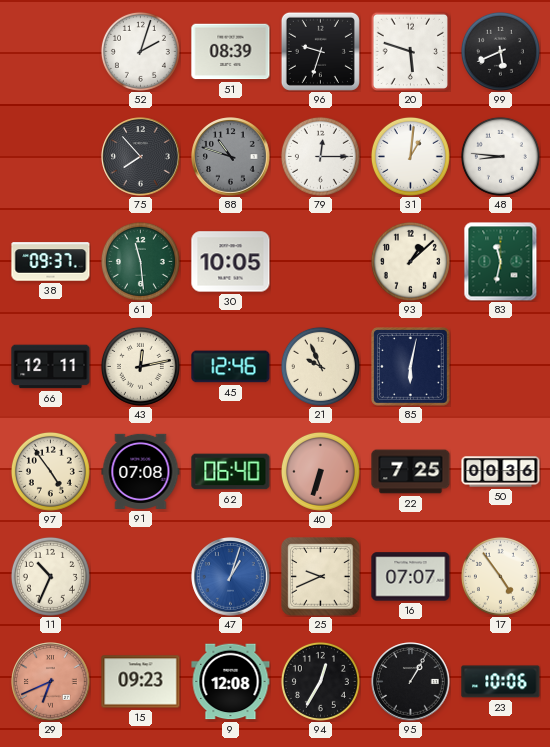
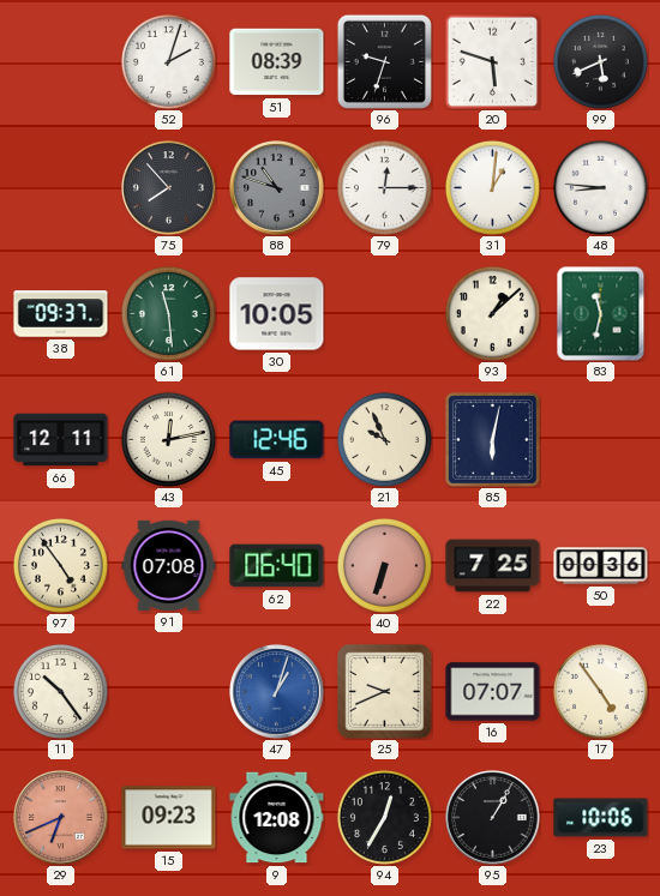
11: 10:34 -> 10:24 (60, 691)
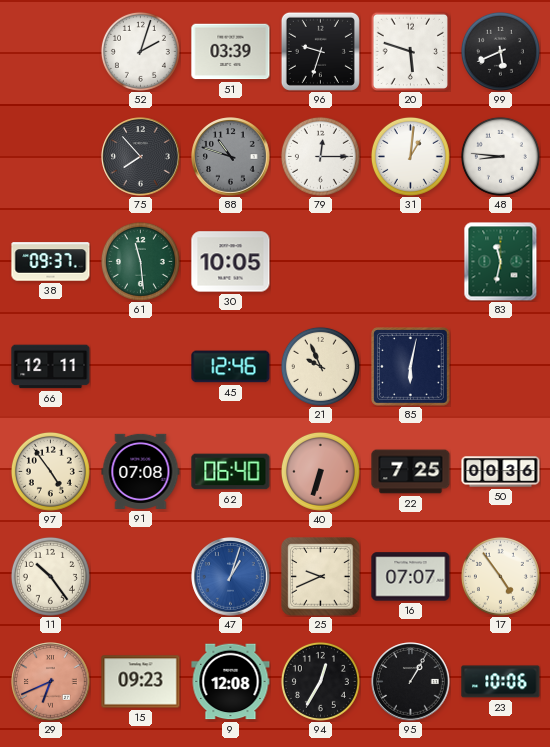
51: 08:39 -> 03:39 (231, 52)
93: 1:08 -> none (492, 313)
43: 12:13 -> none (168, 439)
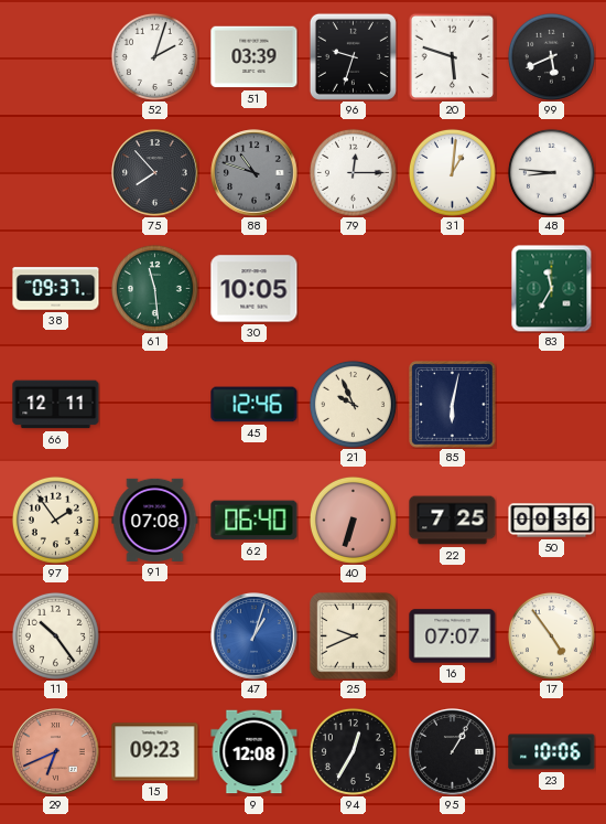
83: 11:32 -> 11:35 (552, 288)
97: 4:54 -> 1:54 (55, 520)
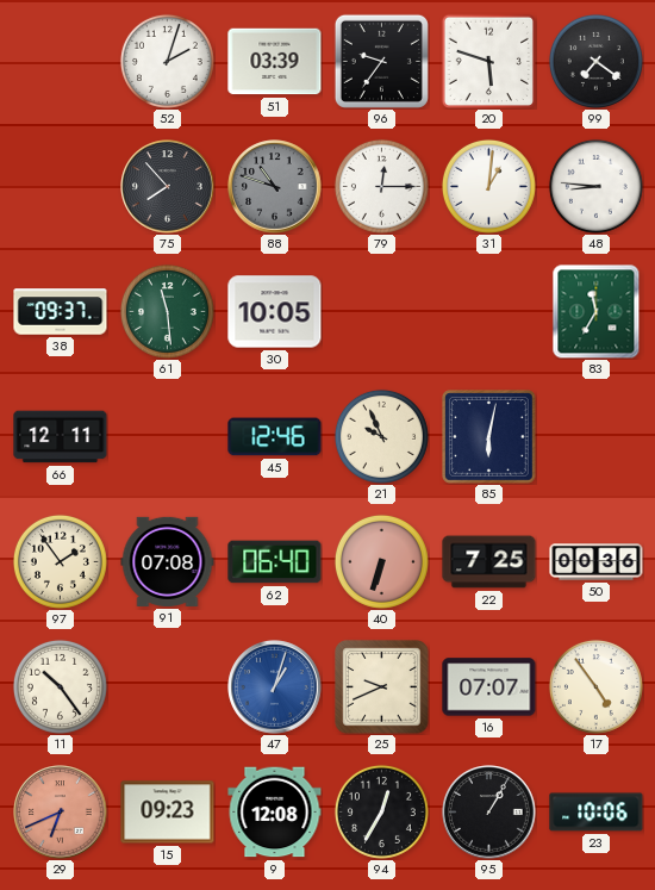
96: 9:33 -> 9:36 (381, 61)
99: 5:41 -> 7:21 (595, 61)
